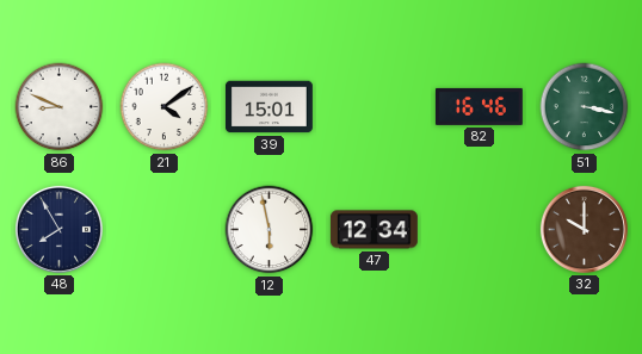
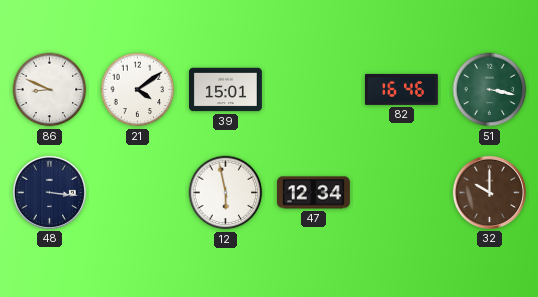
48: 7:55 -> 3:16 (49, 192)
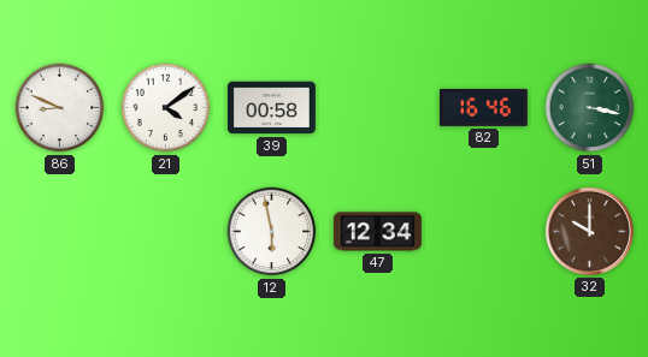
39: 15:01 -> 00:58 (272, 108)
48: 3:16 -> none (49, 192)
